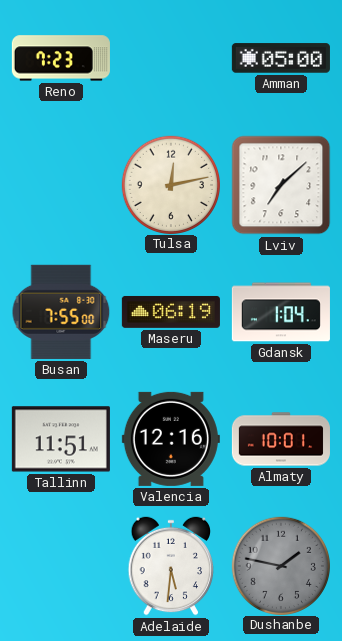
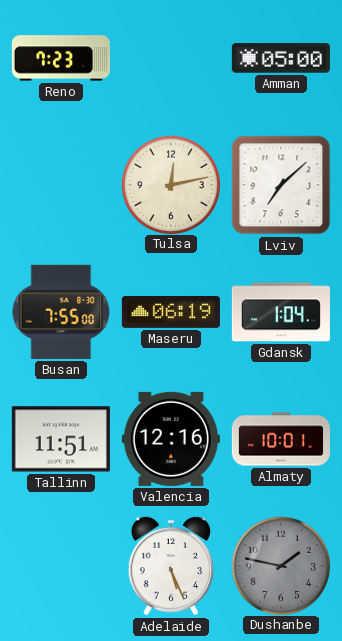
Adelaide: 5:31 -> 5:26 (171, 566)
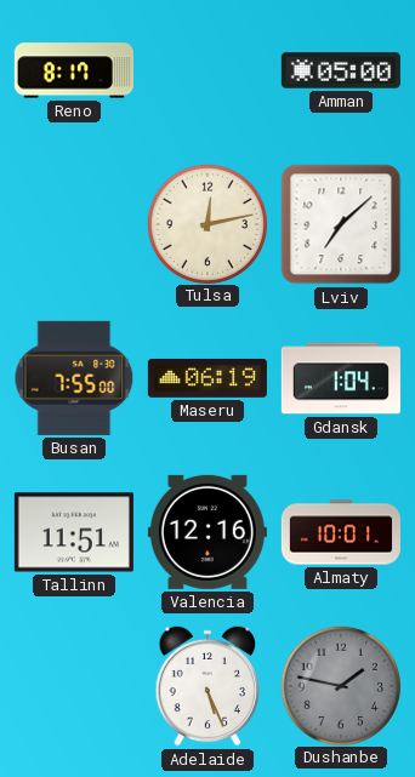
Reno: 7:23 -> 8:17 (74, 70)
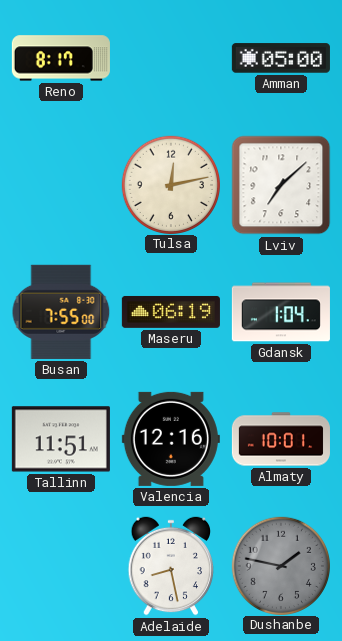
Adelaide: 5:26 -> 8:28 (171, 566)
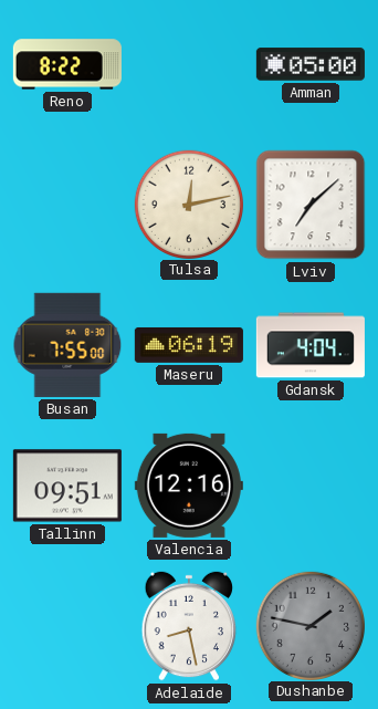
Reno: 8:17 -> 8:22 (67, 64)
Gdansk: 1:04 -> 4:04 (311, 345)
Tallinn: 11:51 -> 09:51 (67, 486)
Almaty: 10:01 -> none (281, 439)
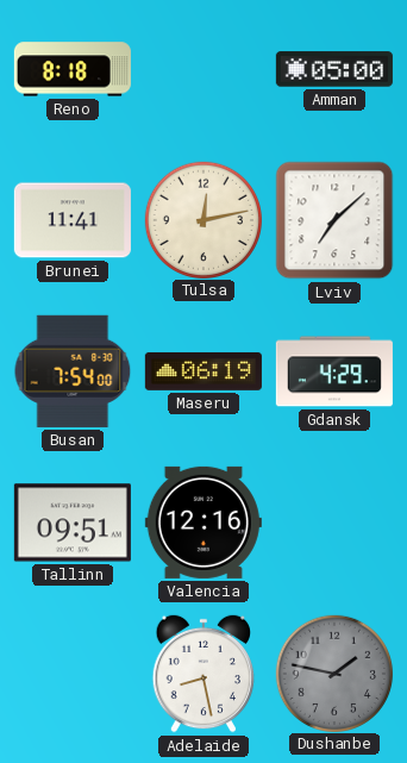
Reno: 8:22 -> 8:18 (73, 69)
Brunei: none -> 11:41 (73, 220)
Busan: 7:55 -> 7:54 (73, 371)
Gdansk: 4:04 -> 4:29 (334, 371)
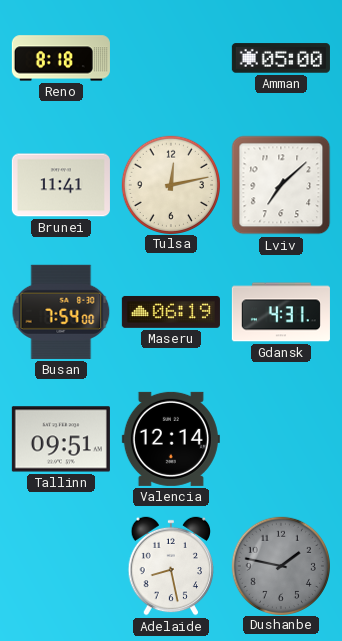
Gdansk: 4:29 -> 4:31 (281, 312)
Valencia: 12:16 -> 12:14 (171, 439)
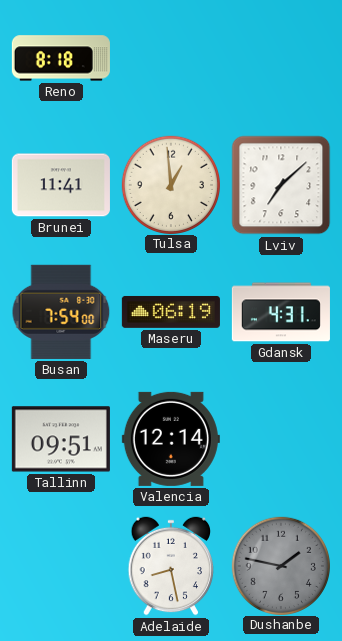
Amman: 05:00 -> none (281, 58)
Tulsa: 12:13 -> 12:59 (170, 184)
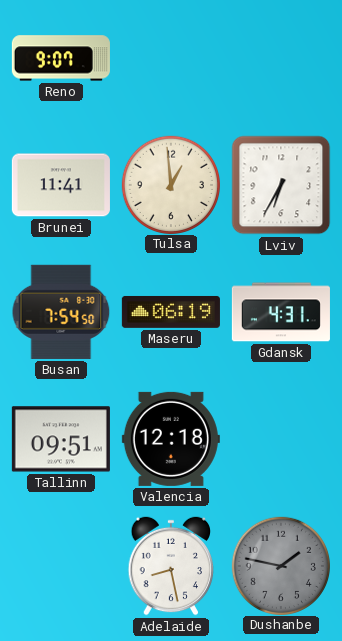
Reno: 8:18 -> 9:07 (61, 58)
Lviv: 7:08 -> 6:35 (281, 185)
Busan: 7:54:00 -> 7:54:50 (61, 312)
Valencia: 12:14 -> 12:18 (171, 439)
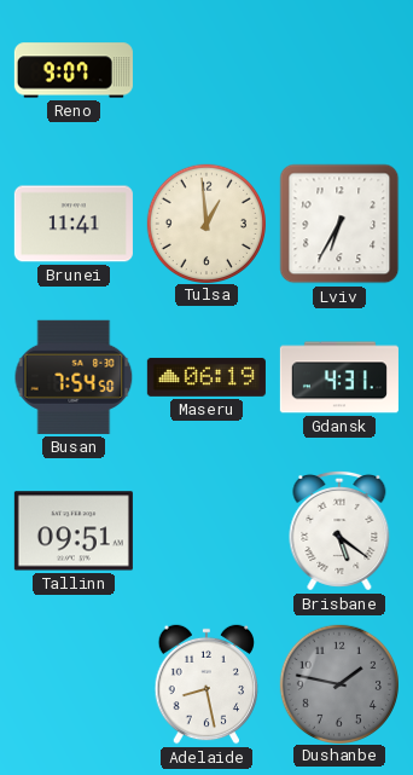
Valencia: 12:18 -> none (171, 439)
Brisbane: none -> 5:21 (339, 531)
